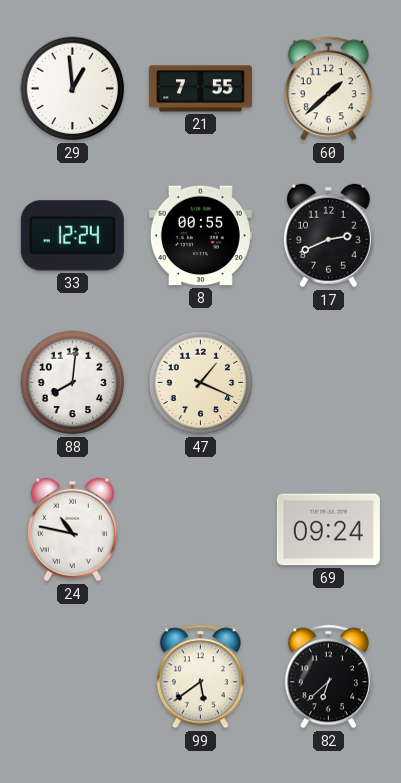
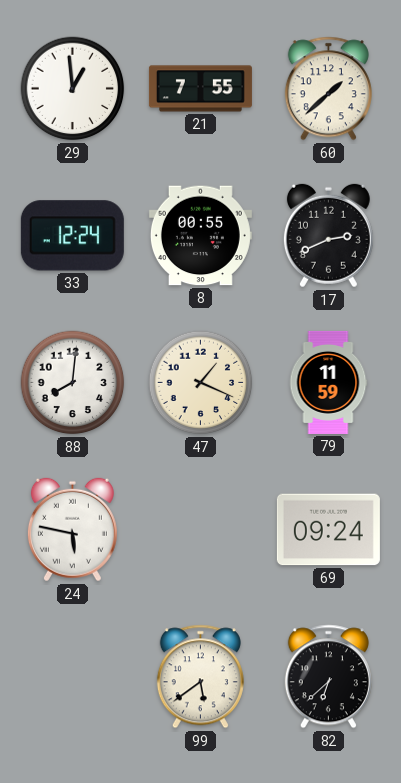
79: none -> 11:59 (328, 382)
24: 10:47 -> 5:47 (72, 530)
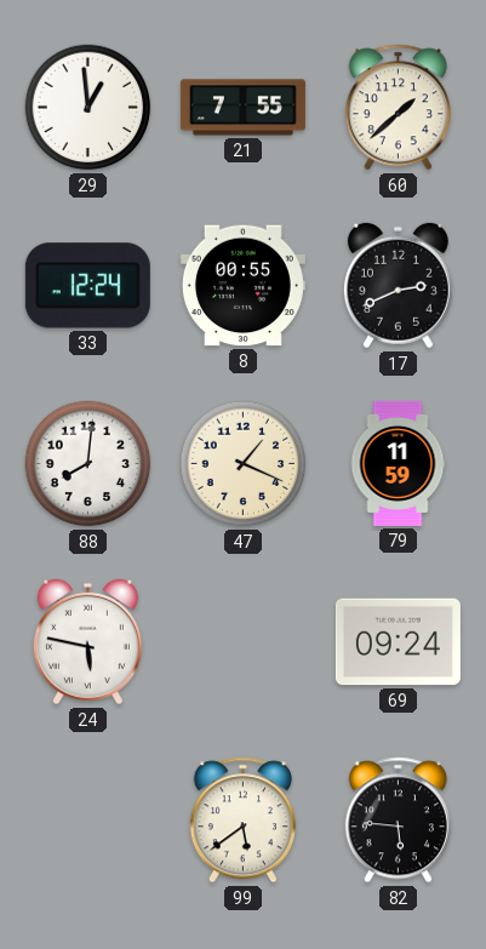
82: 6:38 -> 5:46 (398, 821)
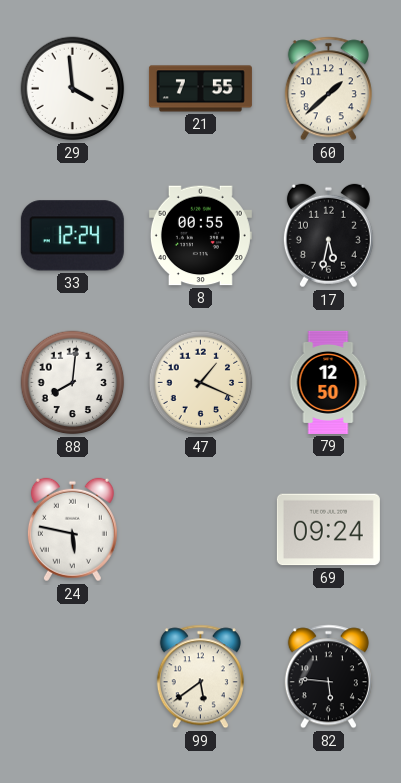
29: 12:59 -> 3:59 (73, 89)
17: 2:41 -> 5:32 (328, 236)
79: 11:59 -> 12:50 (328, 382)
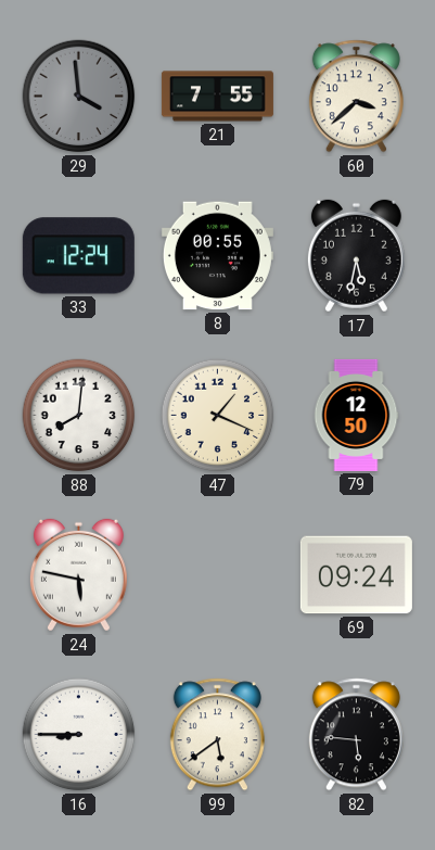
29 dial: white -> grey (79, 97)
60: 1:38 -> 3:38 (356, 97)
16: none -> 8:45 (79, 735)
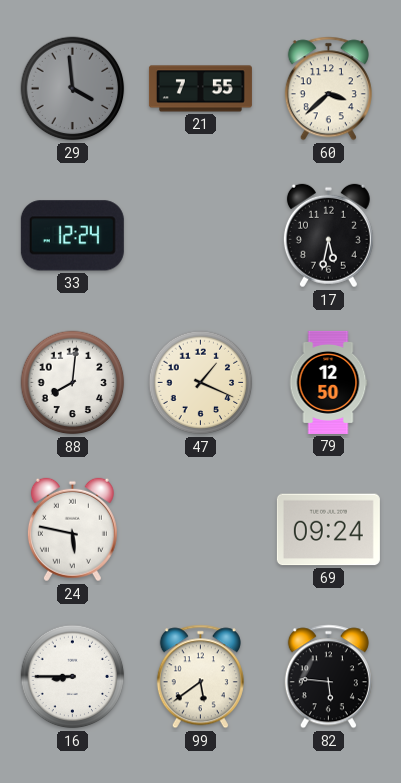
8: 00:55 -> none (217, 256)
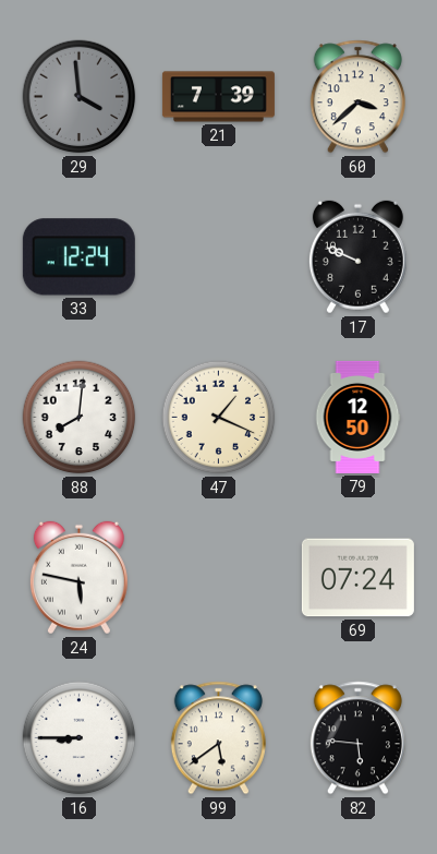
21: 7:55 -> 7:39 (218, 97)
17: 5:32 -> 9:49 (357, 257)
69: 09:24 -> 07:24 (357, 578)
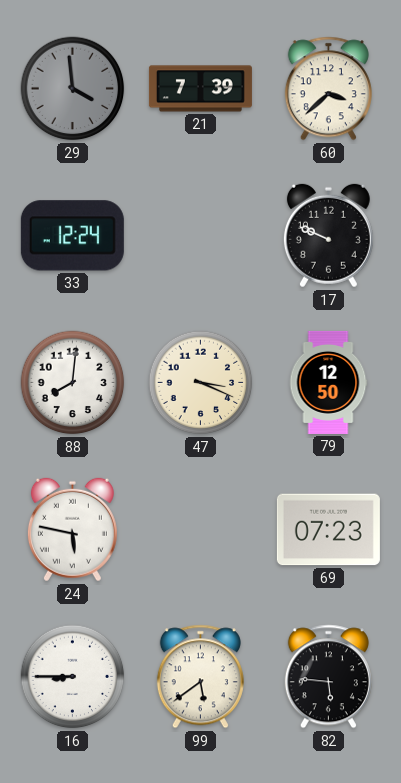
47: 1:19 -> 3:19 (201, 383)
69: 07:24 -> 07:23 (328, 530)
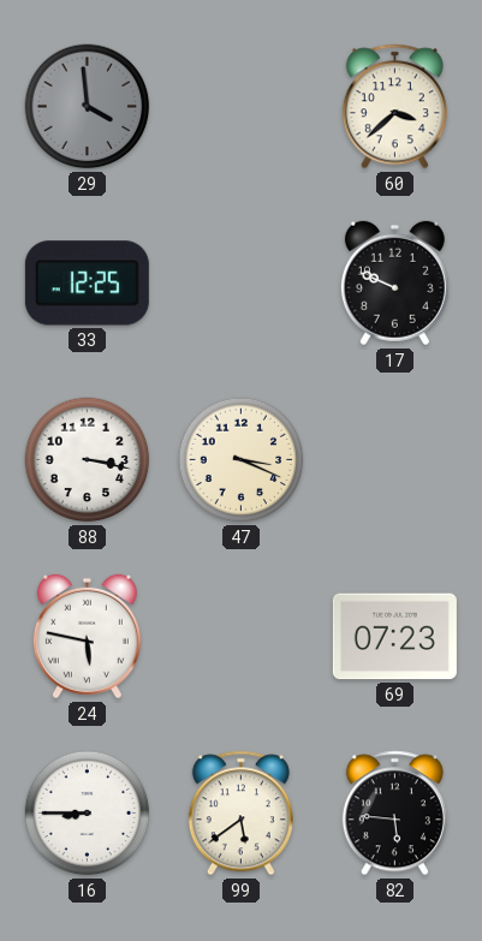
21: 7:39 -> none (200, 89)
33: 12:24 -> 12:25 (87, 284)
88: 8:01 -> 3:17 (88, 460)
79: 12:50 -> none (328, 382)
